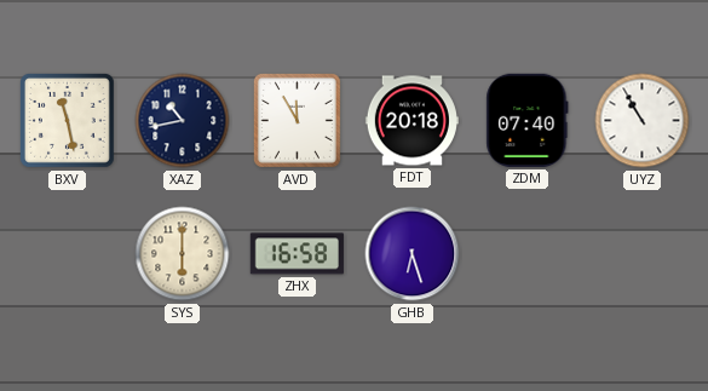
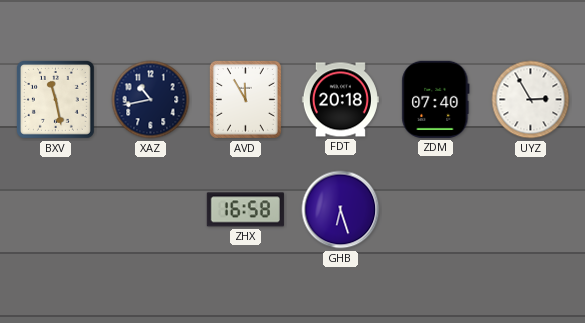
UYZ: 10:55 -> 2:55 (531, 100)
SYS: 6:00 -> none (183, 254)
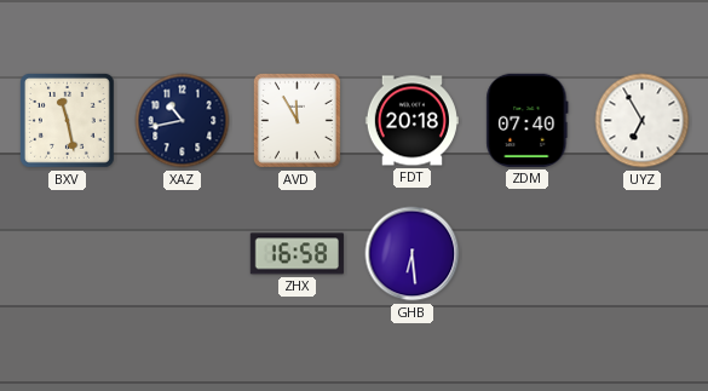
UYZ: 2:55 -> 6:55 (643, 121)
GHB: 6:27 -> 6:29 (413, 254)
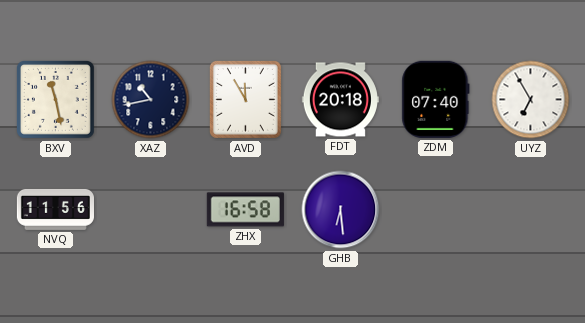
NVQ: none -> 11:56 (55, 209)
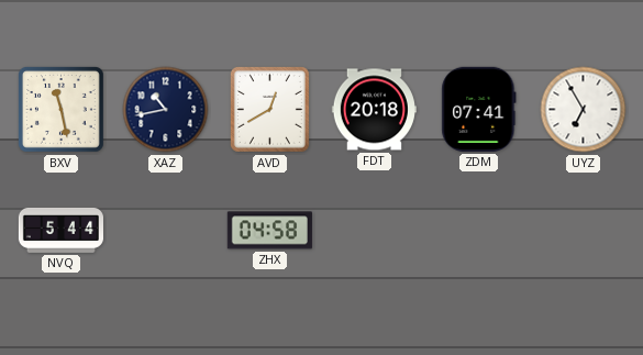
AVD: 11:55 -> 12:40 (269, 109)
ZDM: 07:40 -> 07:41 (479, 109)
NVQ: 11:56 -> 5:44 (60, 230)
ZHX: 16:58 -> 04:58 (269, 231)
GHB: 6:29 -> none (341, 210)
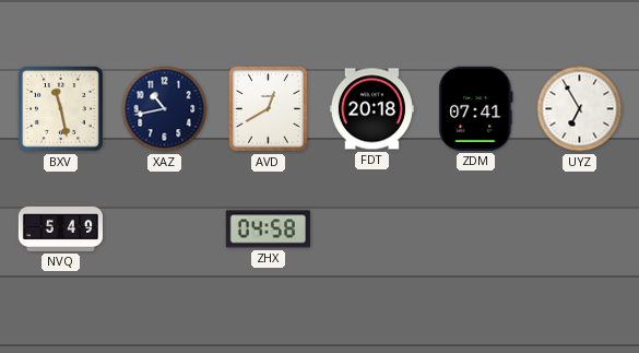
NVQ: 5:44 -> 5:49 (60, 228)
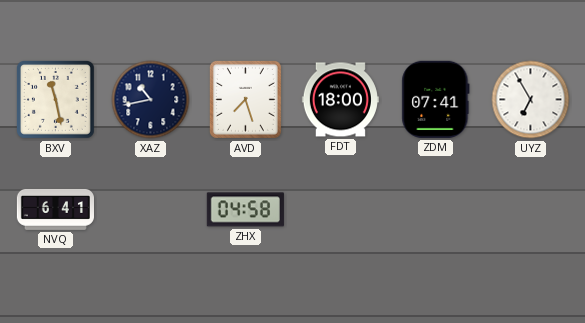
AVD: 12:40 -> 7:27 (245, 99)
FDT: 20:18 -> 18:00 (340, 100)
NVQ: 5:49 -> 6:41 (55, 209)
